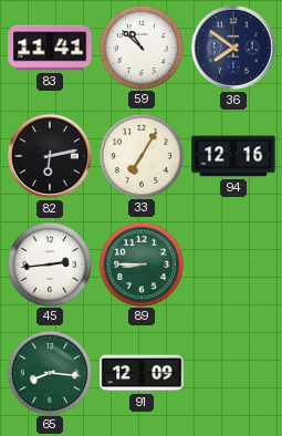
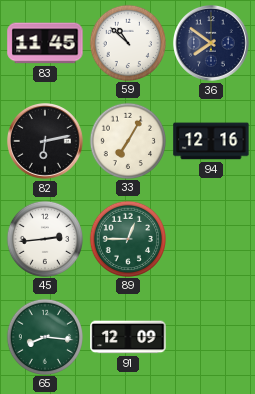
83: 11:41 -> 11:45 (45, 43)
89: 8:45 -> 12:45 (127, 238)
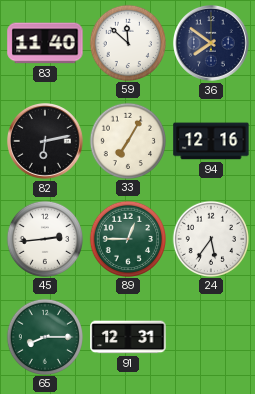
83: 11:45 -> 11:40 (45, 43)
59: 10:52 -> 11:52 (127, 42)
24: none -> 5:36 (210, 238)
65: 8:16 -> 8:15 (44, 336)
91: 12:09 -> 12:31 (128, 337)
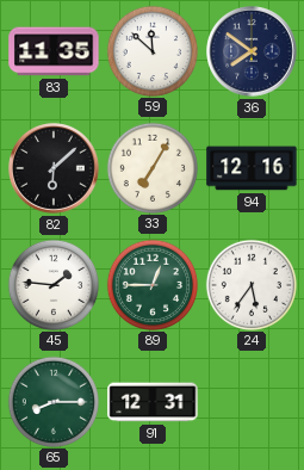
83: 11:40 -> 11:35 (54, 51)
82: 6:13 -> 6:08 (55, 169)
45: 2:44 -> 1:46 (52, 284)
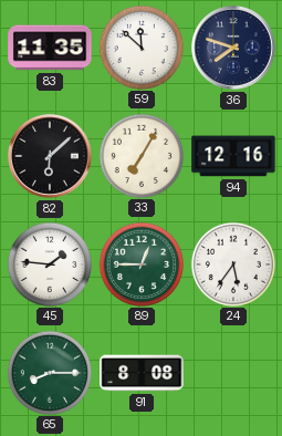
36: 7:51 -> 7:48 (234, 49)
91: 12:31 -> 8:08 (142, 373)
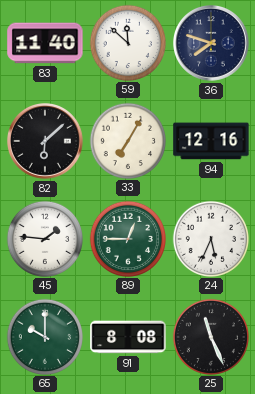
83: 11:35 -> 11:40 (45, 43)
24: 5:36 -> 5:34 (210, 238)
65: 8:15 -> 10:00 (44, 336)
25: none -> 11:26 (210, 336)
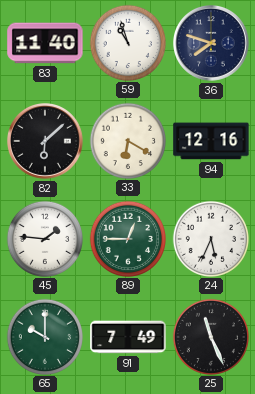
59: 11:52 -> 10:57 (127, 42)
33: 7:05 -> 6:20 (127, 140)
91: 8:08 -> 7:49 (128, 337)
